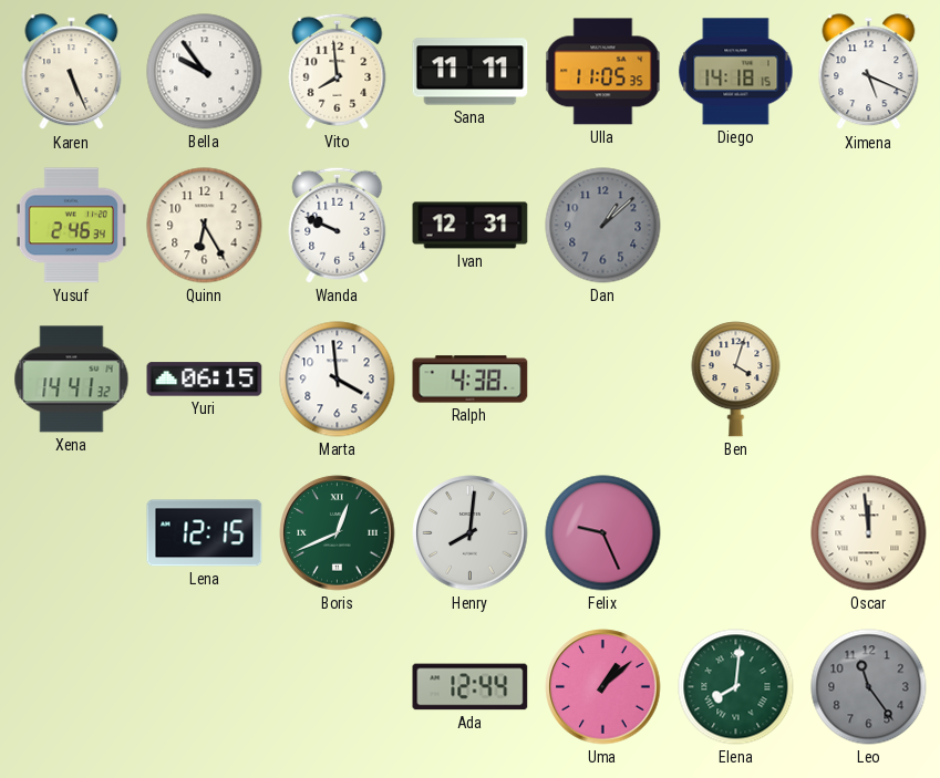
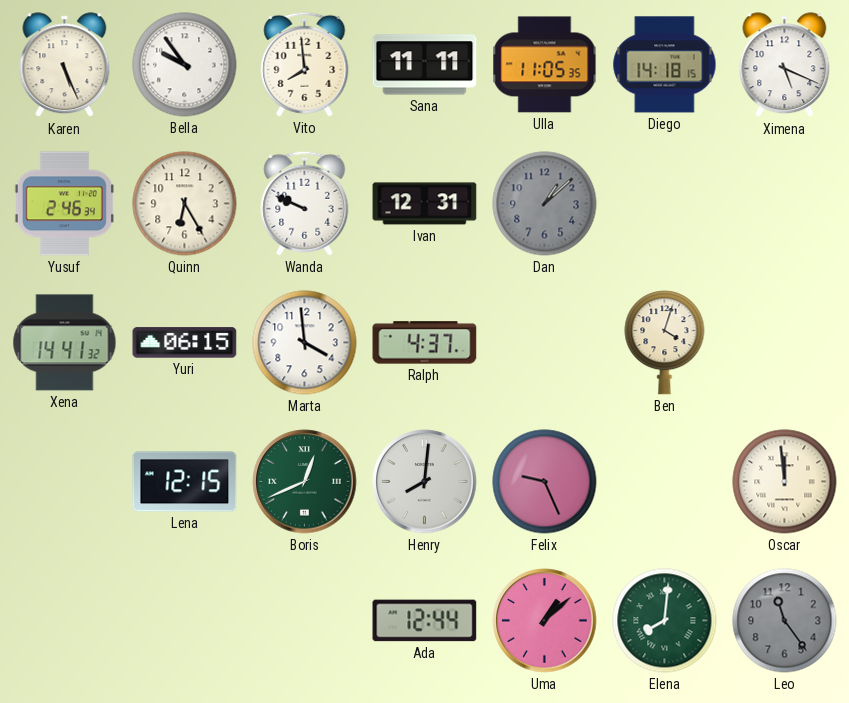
Ralph: 4:38 -> 4:37 (425, 343)
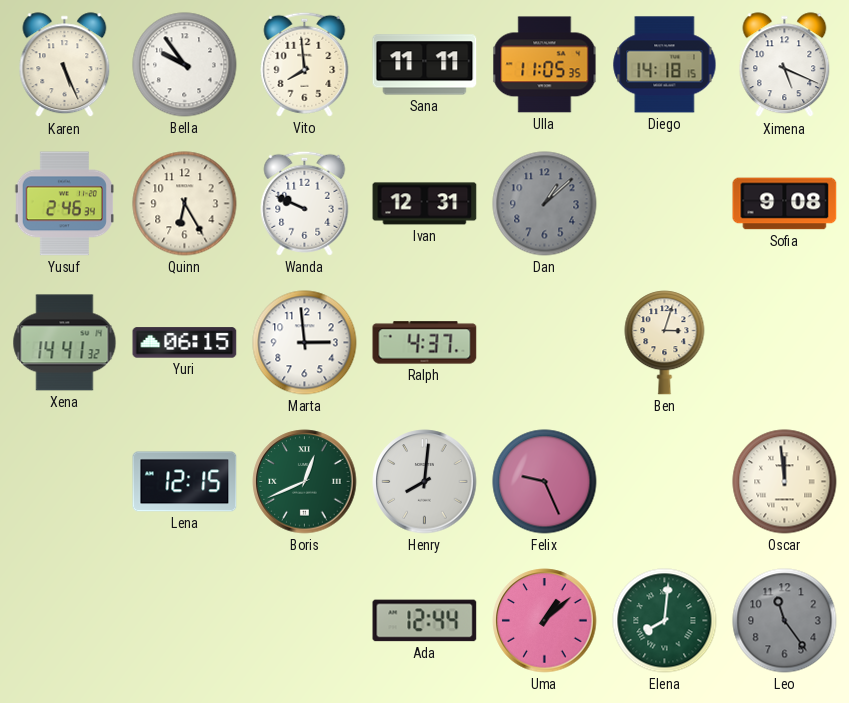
Sofia: none -> 9:08 (785, 204)
Marta: 3:59 -> 2:59 (305, 343)
Ben: 4:03 -> 3:03 (665, 343)
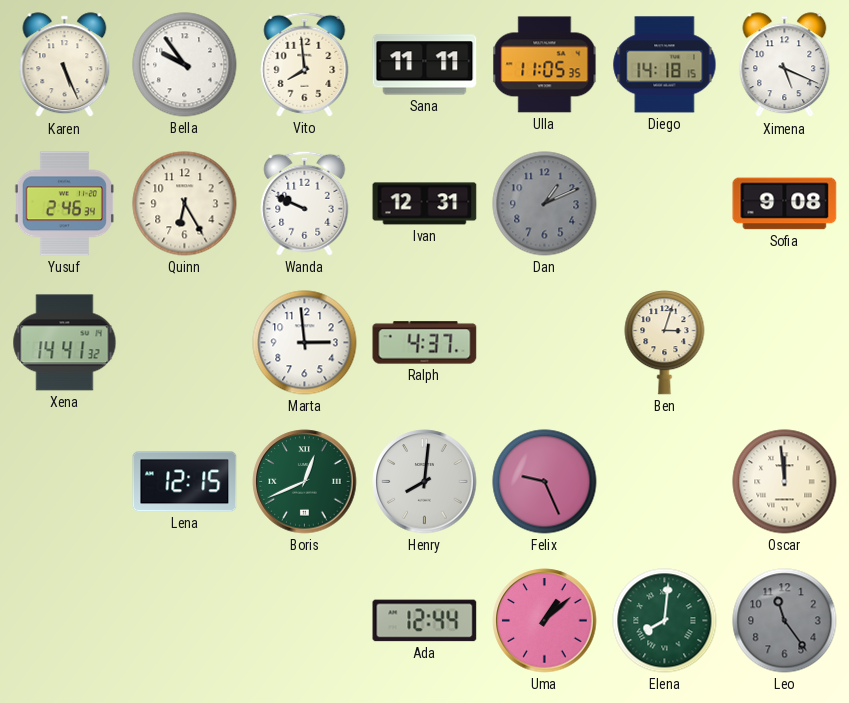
Dan: 1:08 -> 1:11 (545, 204)
Yuri: 06:15 -> none (185, 343)
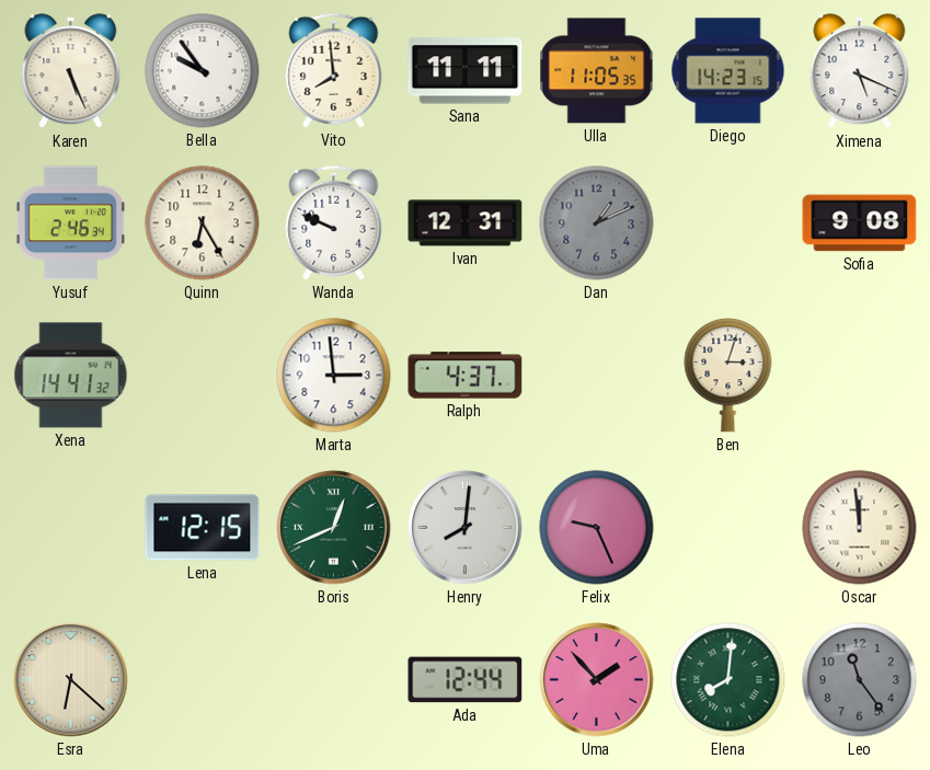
Diego: 14:18 -> 14:23 (728, 71)
Esra: none -> 6:22 (71, 680)
Uma: 1:08 -> 1:53 (597, 680)
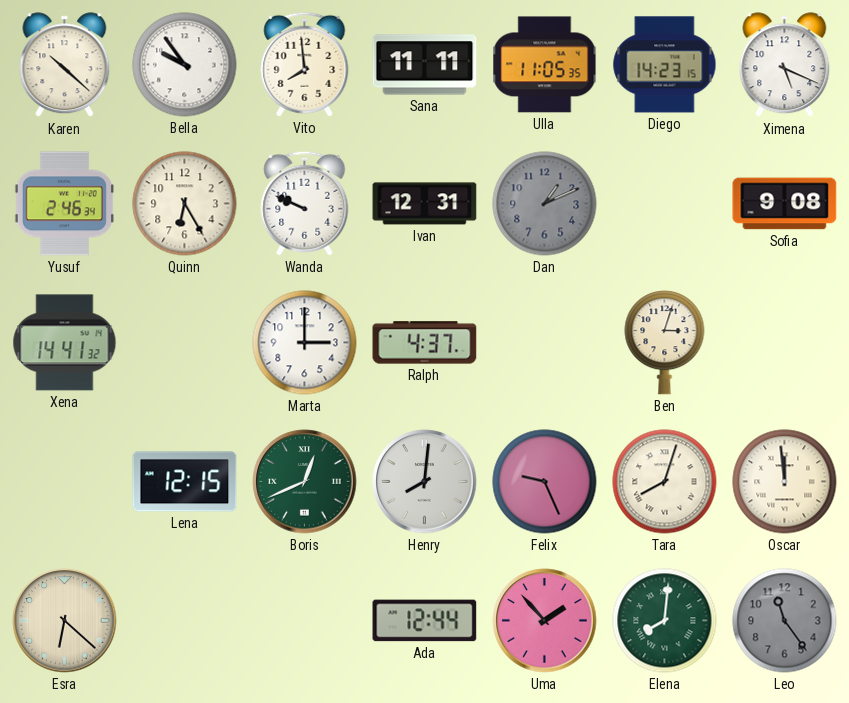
Karen: 5:26 -> 10:22 (65, 65)
Marta: 2:59 -> 3:00 (305, 343)
Tara: none -> 8:03 (665, 482)
